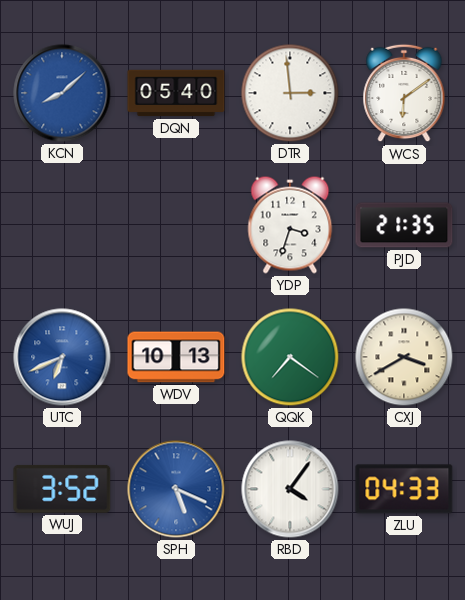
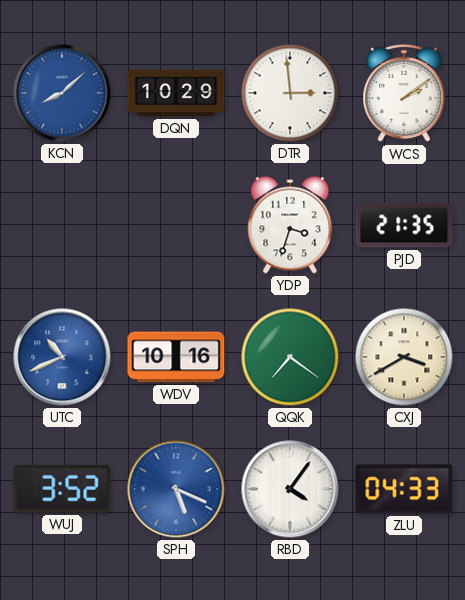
DQN: 05:40 -> 10:29 (176, 93)
WCS: 6:09 -> 2:09 (404, 93)
UTC: 6:41 -> 10:41 (62, 357)
WDV: 10:13 -> 10:16 (176, 357)
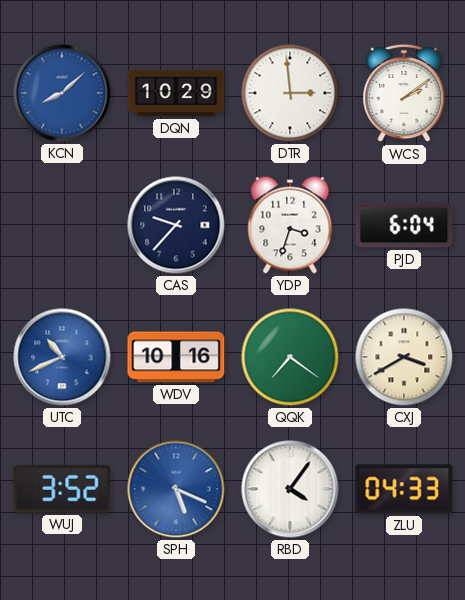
CAS: none -> 9:37 (176, 225)
PJD: 21:35 -> 6:04 (404, 225)
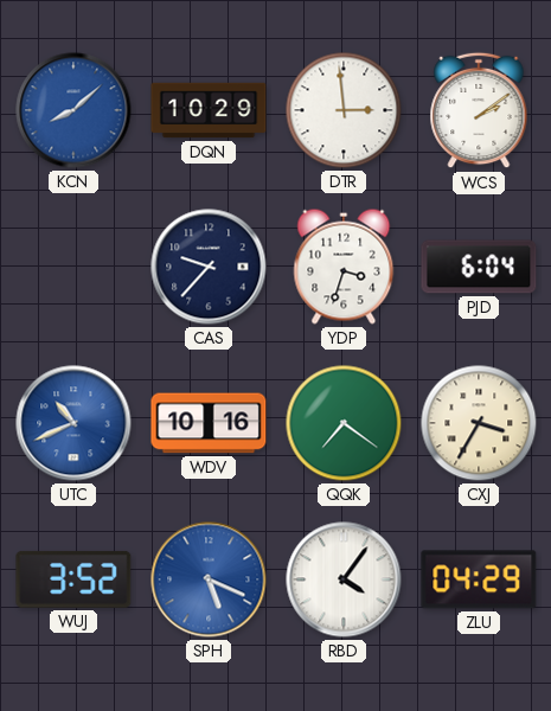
CXJ: 3:40 -> 3:35 (479, 423)
ZLU: 04:33 -> 04:29 (479, 579)
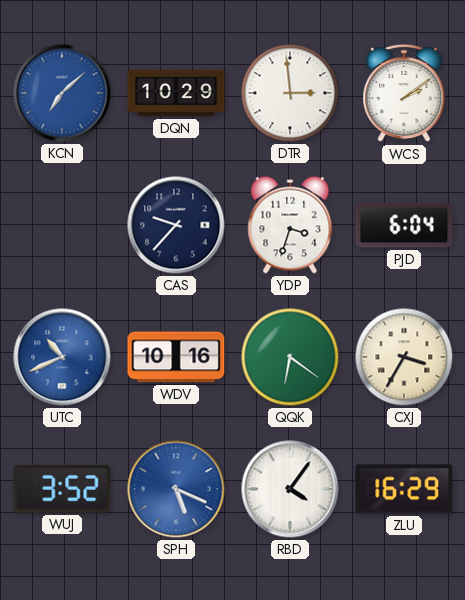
KCN: 8:08 -> 7:08 (62, 93)
QQK: 7:21 -> 6:21 (290, 357)
ZLU: 04:29 -> 16:29 (404, 489)
